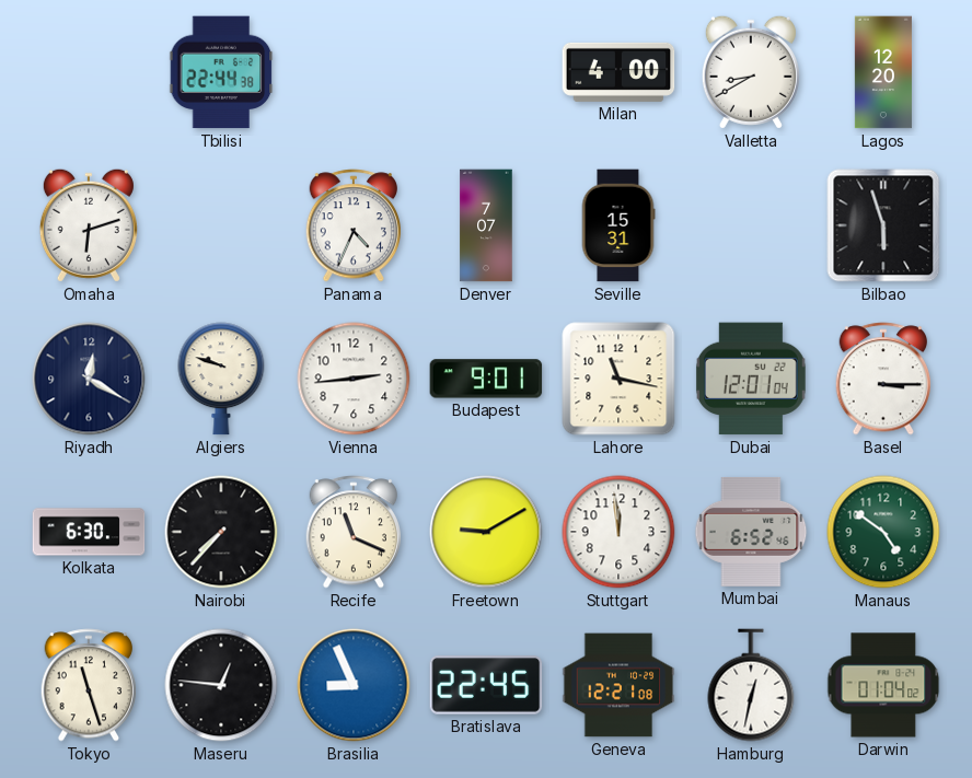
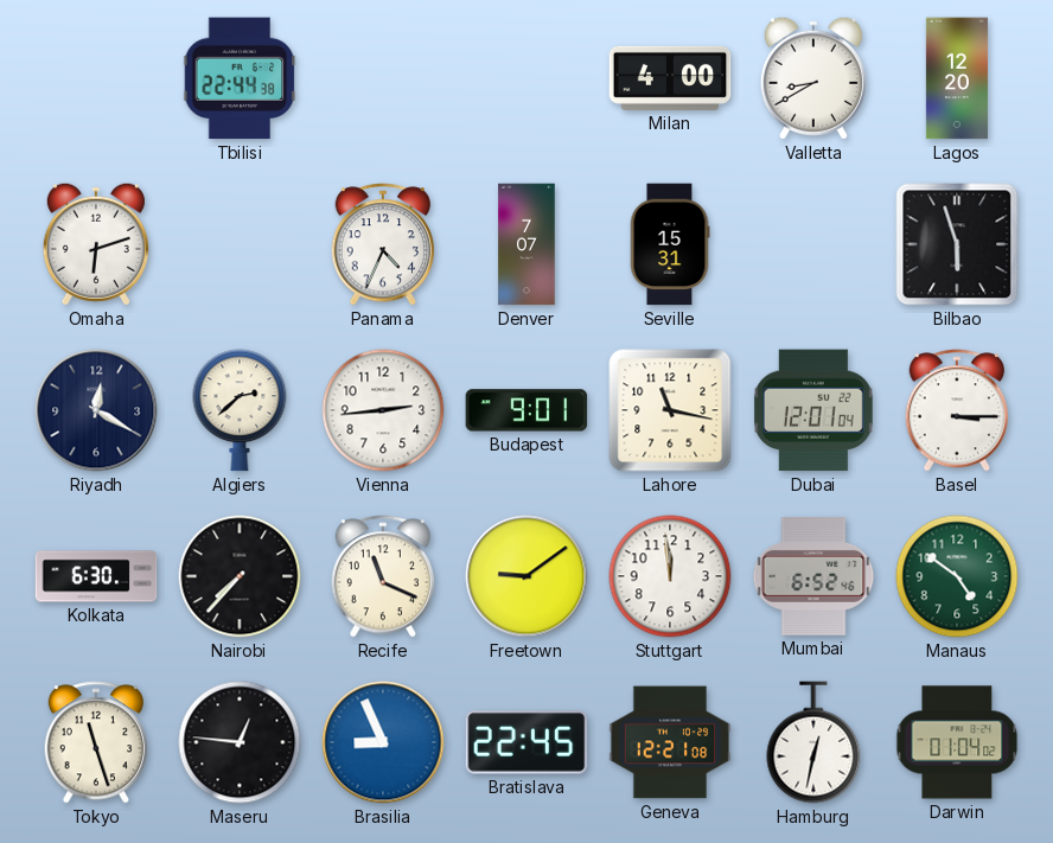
Algiers: 9:48 -> 2:38 (240, 410)
Freetown: 9:10 -> 9:09 (526, 576)
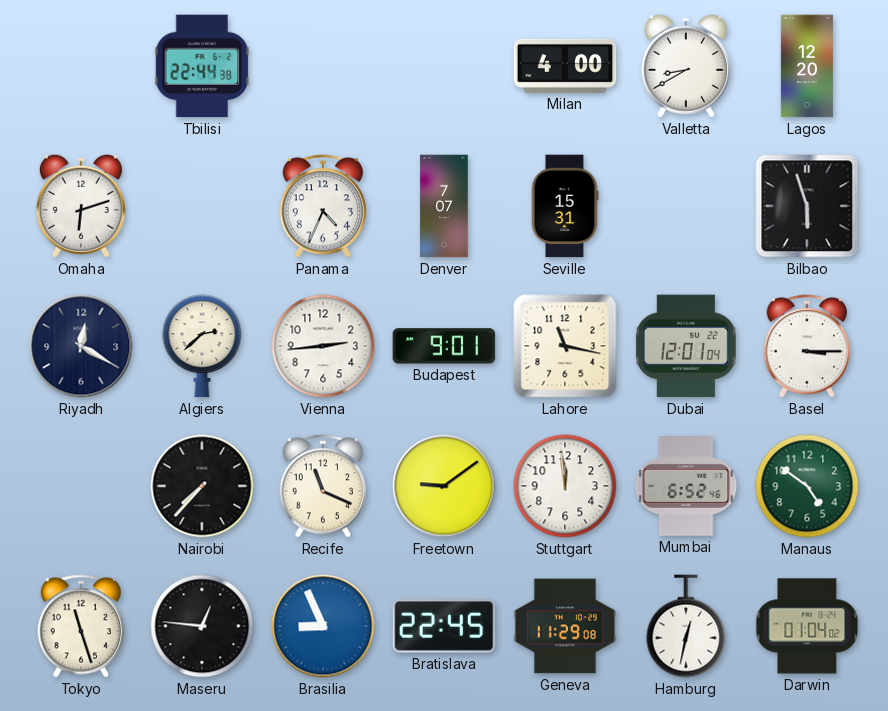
Kolkata: 6:30 -> none (96, 576)
Geneva: 12:21 -> 11:29 (565, 626)
